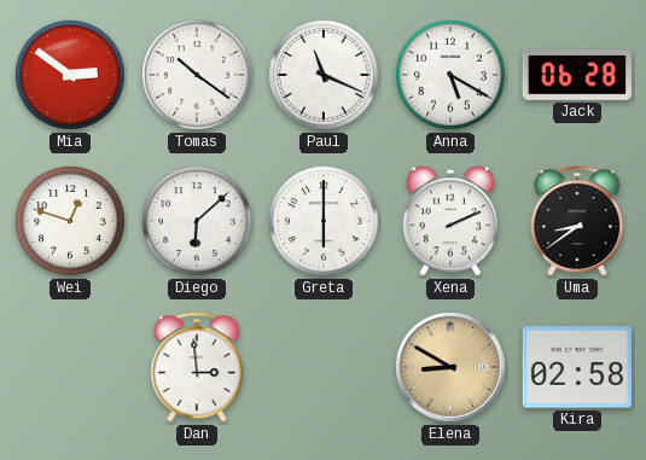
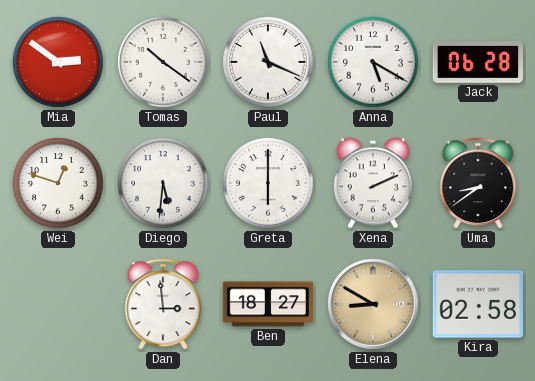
Diego: 6:08 -> 5:31 (164, 184)
Ben: none -> 18:27 (267, 304)
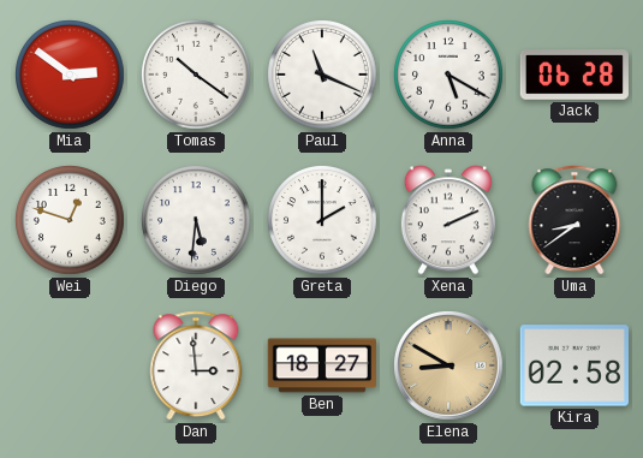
Greta: 6:00 -> 2:00 (323, 221)
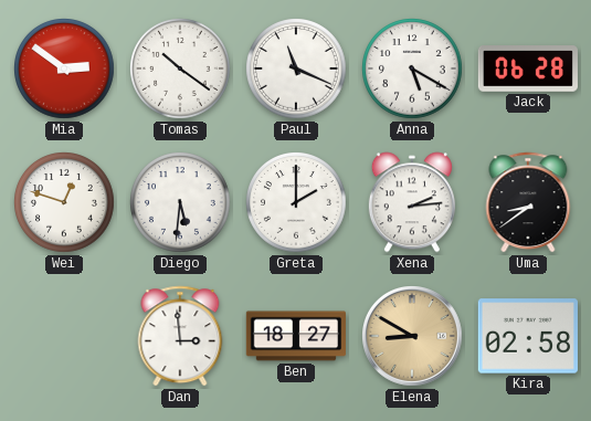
Xena: 2:11 -> 2:14 (412, 202)
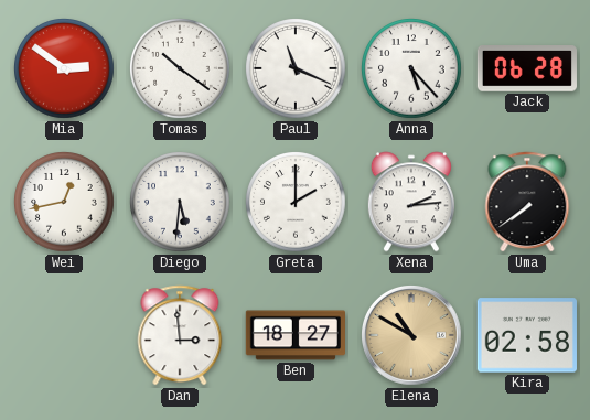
Anna: 5:20 -> 5:23 (412, 69)
Wei: 12:48 -> 12:43 (65, 203)
Uma: 8:39 -> 7:39 (527, 202)
Elena: 8:50 -> 10:50 (412, 336)
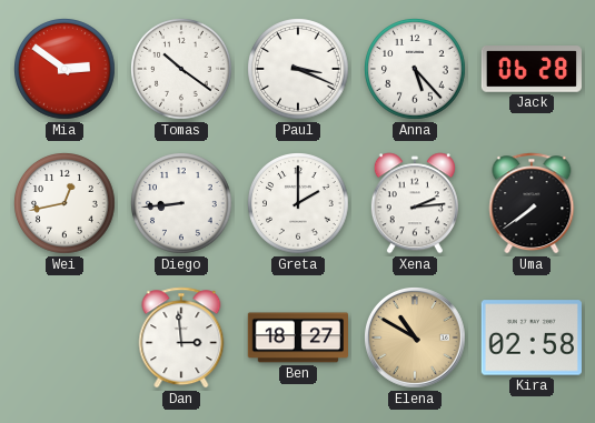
Paul: 11:19 -> 3:19 (299, 70)
Diego: 5:31 -> 8:44 (182, 204)
